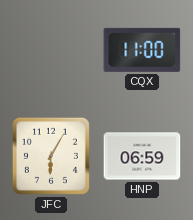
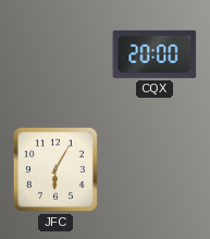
CQX: 11:00 -> 20:00 (155, 54)
HNP: 06:59 -> none (142, 156)
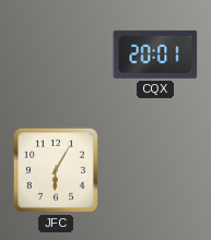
CQX: 20:00 -> 20:01 (155, 55)
